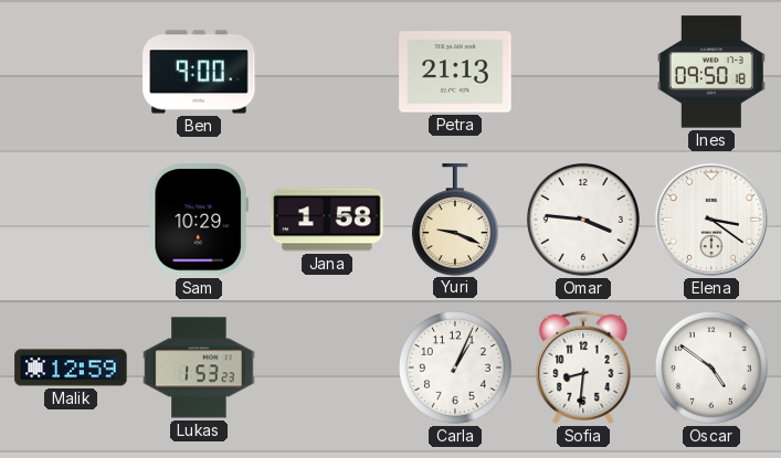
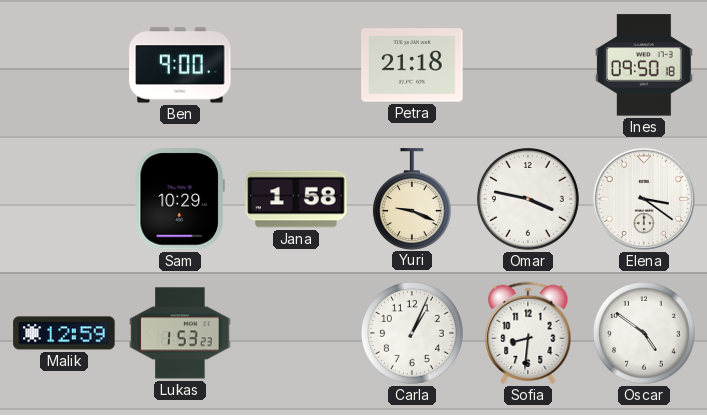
Petra: 21:13 -> 21:18 (412, 65)
Omar: 3:46 -> 3:47 (528, 199)
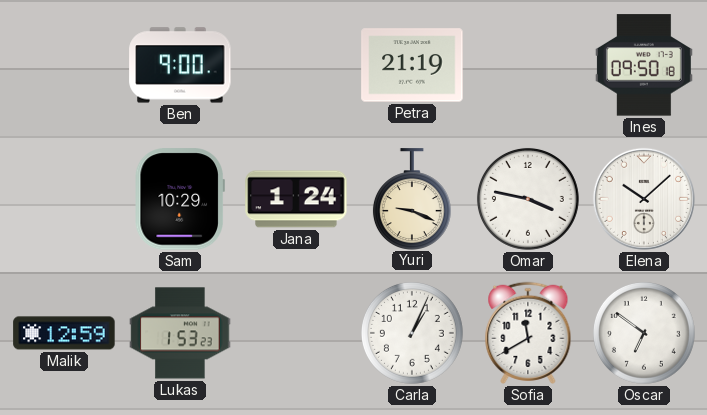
Petra: 21:18 -> 21:19 (412, 65)
Jana: 1:58 -> 1:24 (296, 199)
Elena: 3:21 -> 10:08 (644, 199)
Sofia: 8:31 -> 11:40 (528, 333)
Oscar: 4:51 -> 6:51 (644, 333)
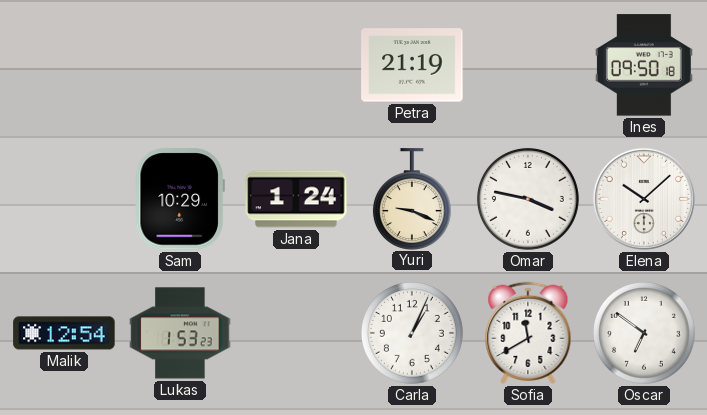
Ben: 9:00 -> none (180, 65)
Malik: 12:59 -> 12:54 (64, 333)
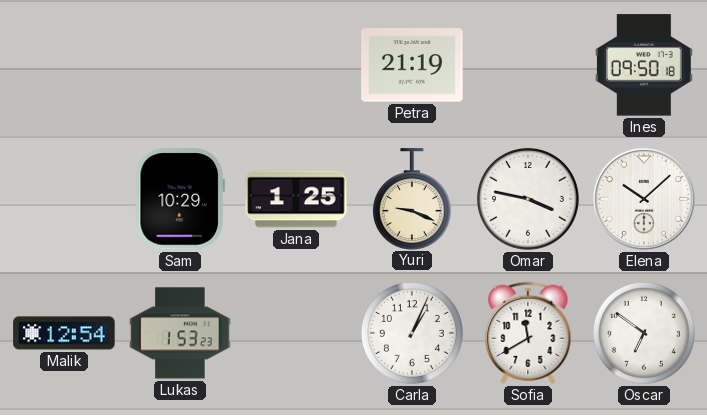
Jana: 1:24 -> 1:25 (296, 199)
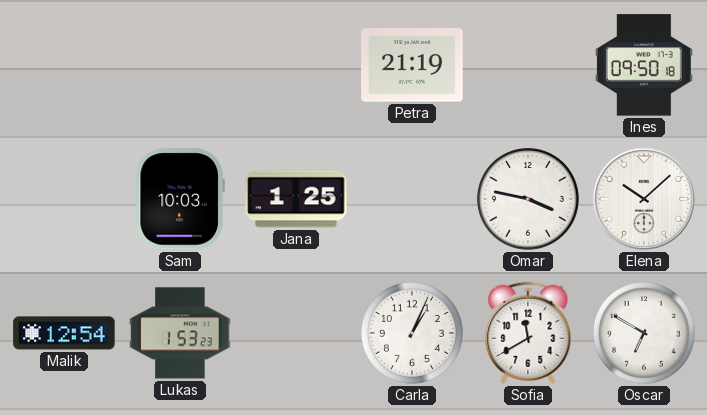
Sam: 10:29 -> 10:03 (180, 199)
Yuri: 9:19 -> none (412, 199)
Oscar: 6:51 -> 6:50 (644, 333)
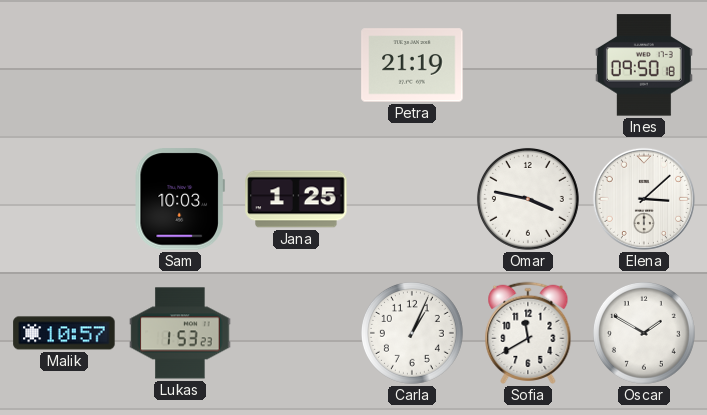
Elena: 10:08 -> 3:08 (644, 199)
Malik: 12:54 -> 10:57 (64, 333)
Oscar: 6:50 -> 1:50 (644, 333)
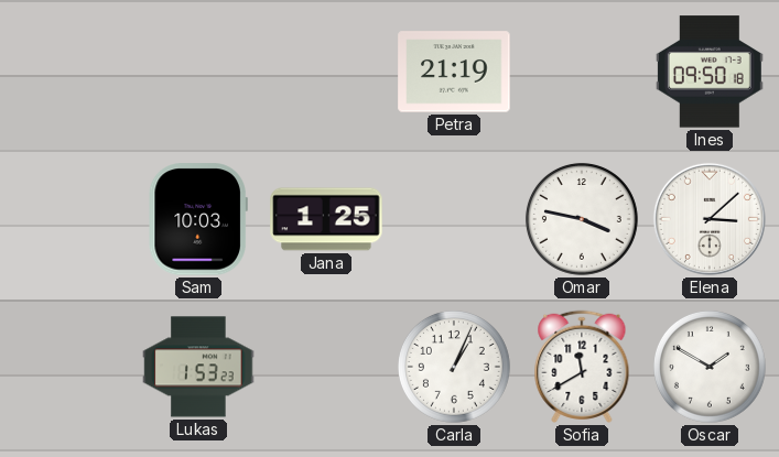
Malik: 10:57 -> none (64, 333)
